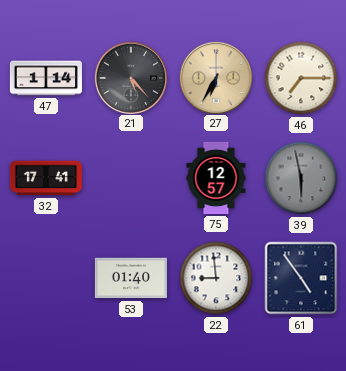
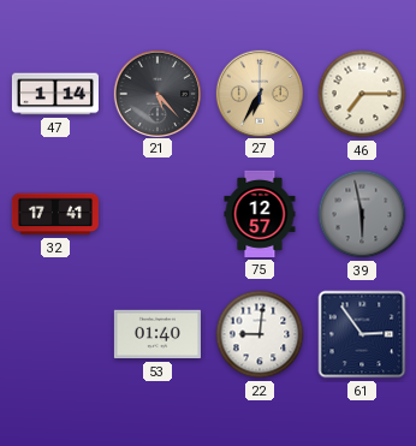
22: 8:59 -> 9:01 (260, 334)
61: 4:54 -> 2:54 (362, 334)
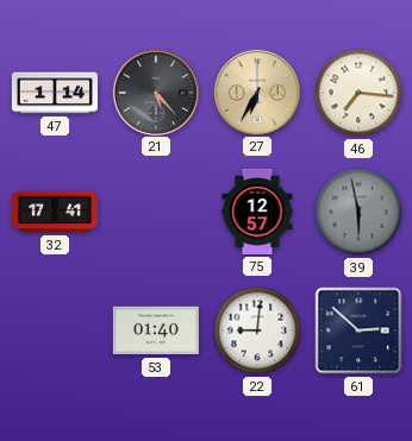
46: 7:15 -> 7:16 (358, 93)
61: 2:54 -> 2:52 (358, 330)
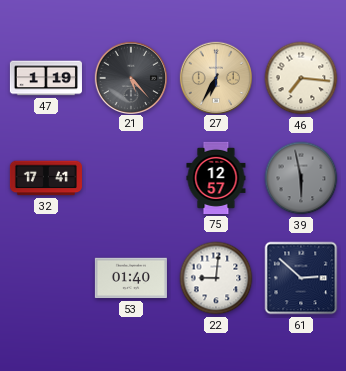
47: 1:14 -> 1:19 (46, 78)
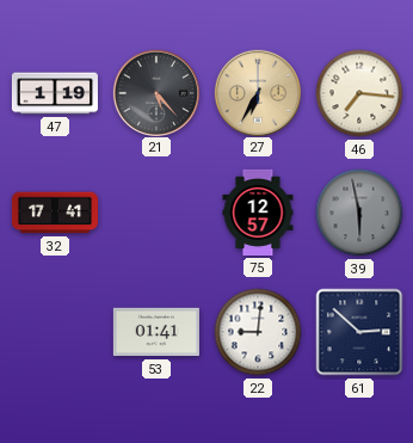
53: 01:40 -> 01:41 (156, 332)
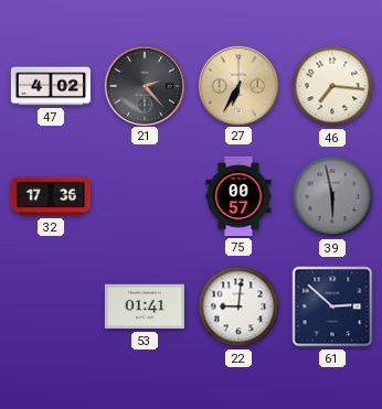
47: 1:19 -> 4:02 (51, 86)
21: 5:23 -> 2:23 (144, 85)
32: 17:41 -> 17:36 (51, 196)
75: 12:57 -> 00:57 (238, 196)
